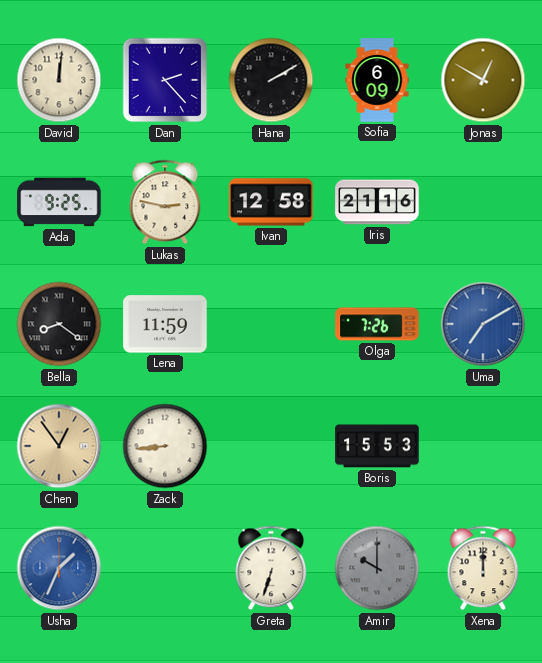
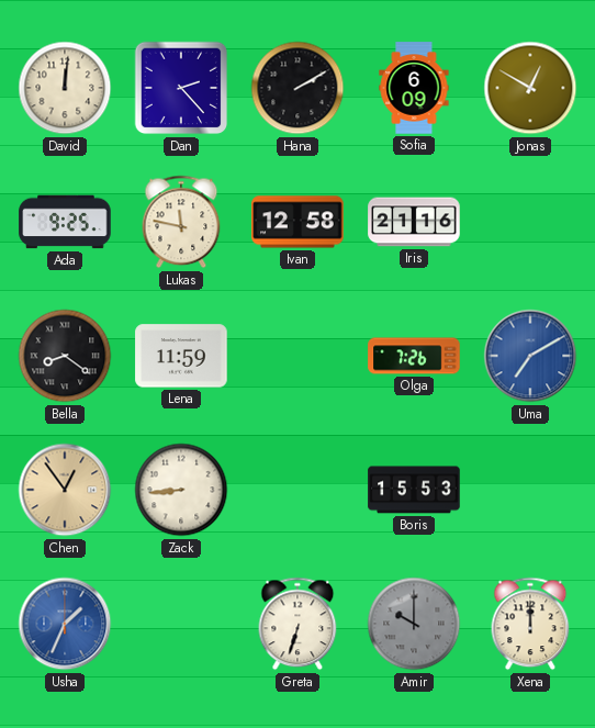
Lukas: 2:47 -> 11:47 (181, 222)
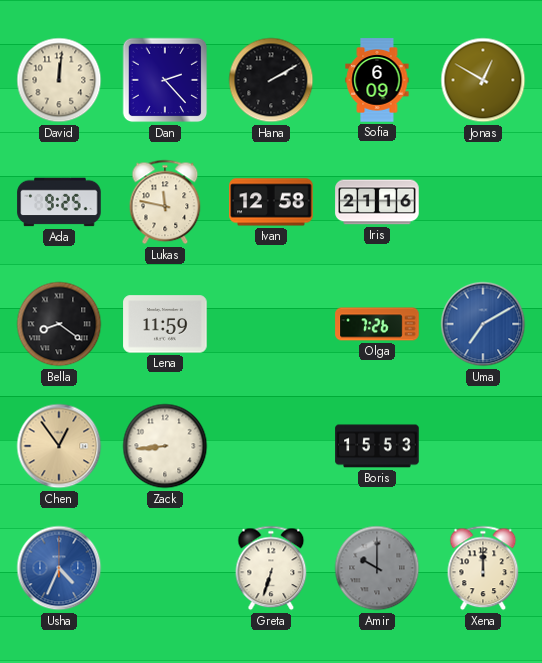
Usha: 1:34 -> 4:34 (59, 568)
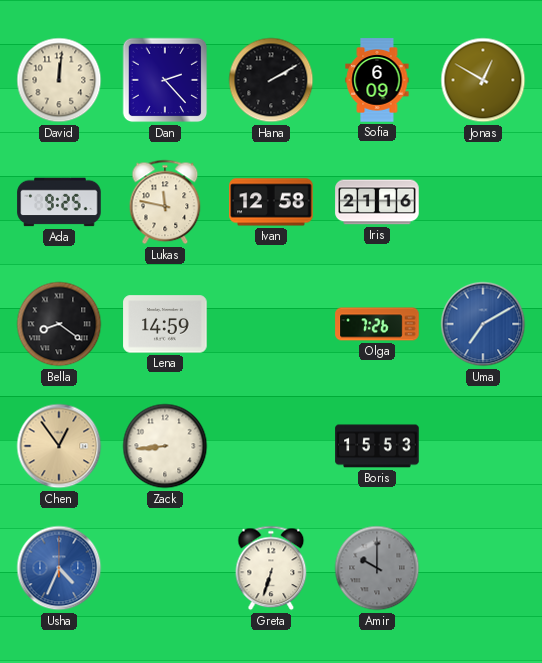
Lena: 11:59 -> 14:59 (165, 324)
Xena: 12:00 -> none (483, 568)
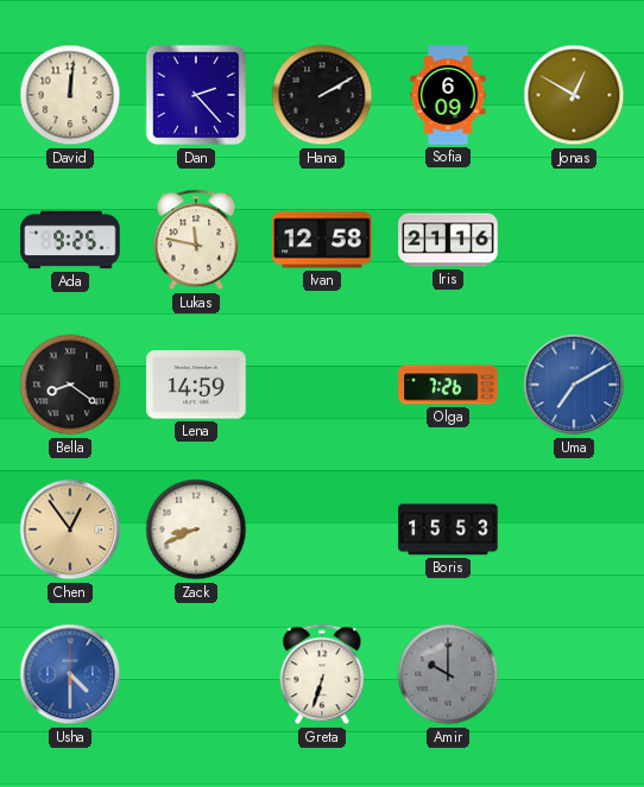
Zack: 8:44 -> 8:41 (196, 529)
Usha: 4:34 -> 4:30 (70, 674)
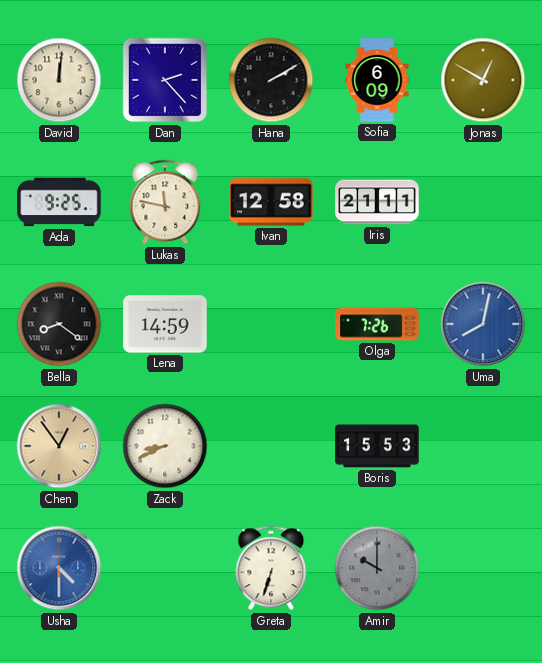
Iris: 21:16 -> 21:11 (377, 202)
Uma: 7:10 -> 8:02 (483, 324)
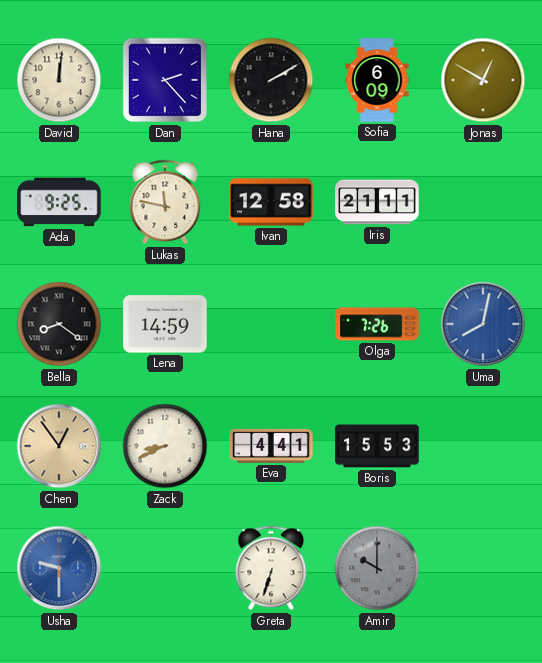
Eva: none -> 4:41 (271, 446)
Usha: 4:30 -> 9:30 (59, 568)
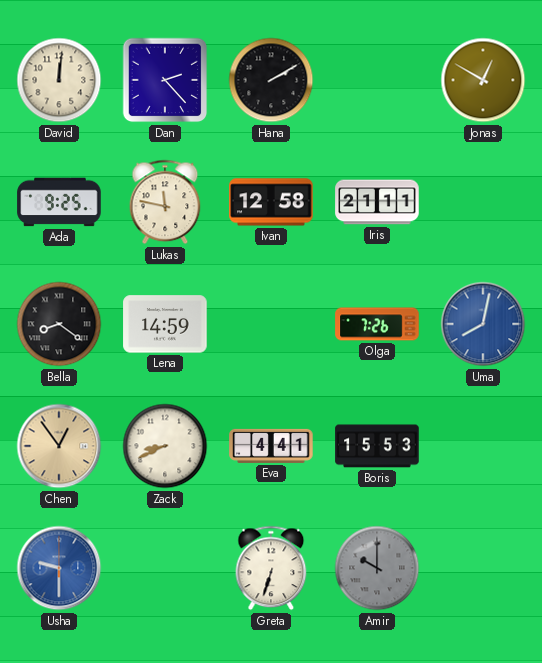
Sofia: 6:09 -> none (377, 80)
